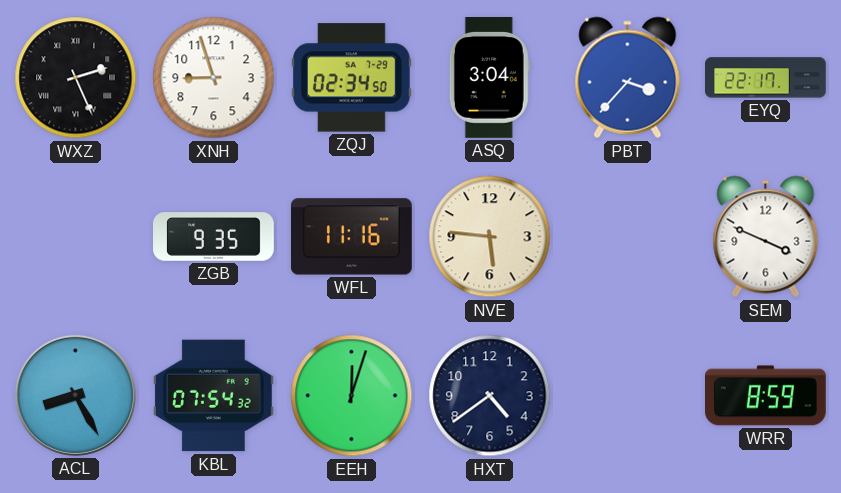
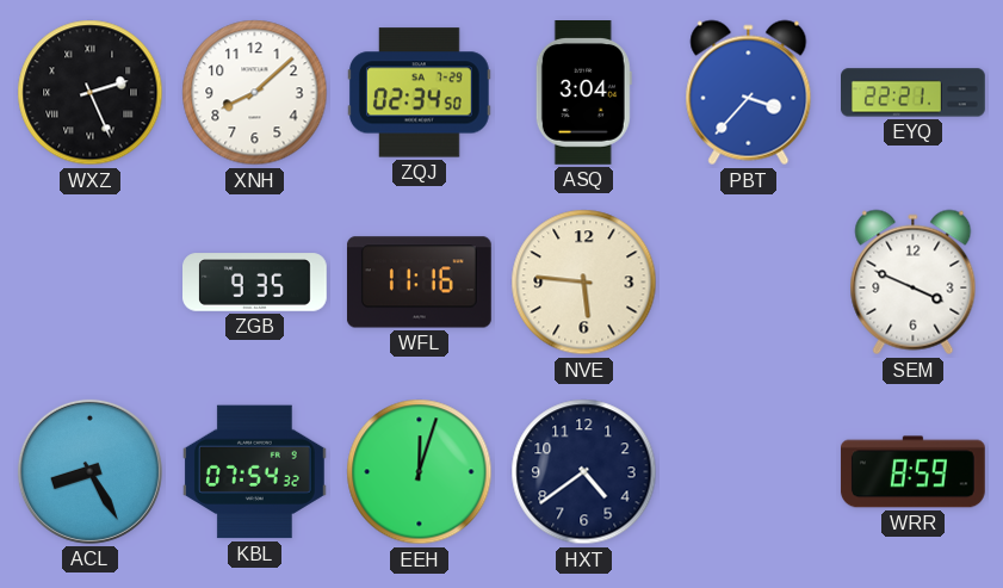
XNH: 8:57 -> 8:08 (255, 93)
EYQ: 22:17 -> 22:21 (914, 93)
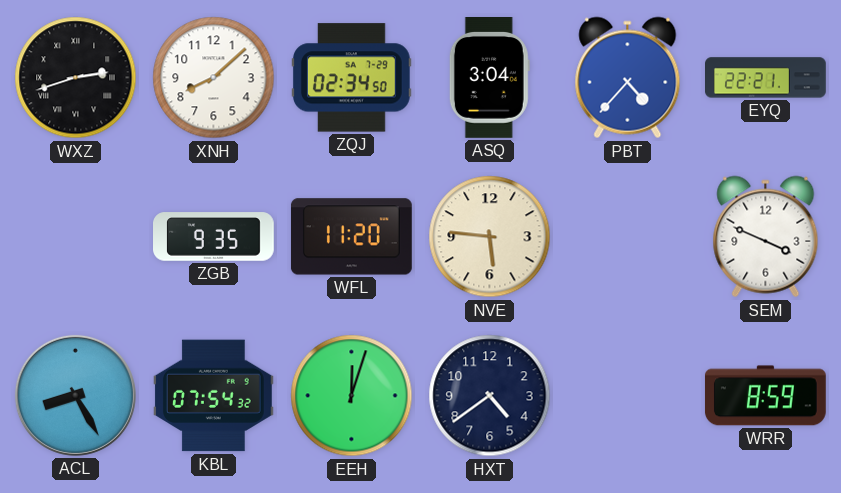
WXZ: 2:26 -> 2:42 (76, 78)
PBT: 3:37 -> 4:37 (628, 78)
WFL: 11:16 -> 11:20 (351, 237)
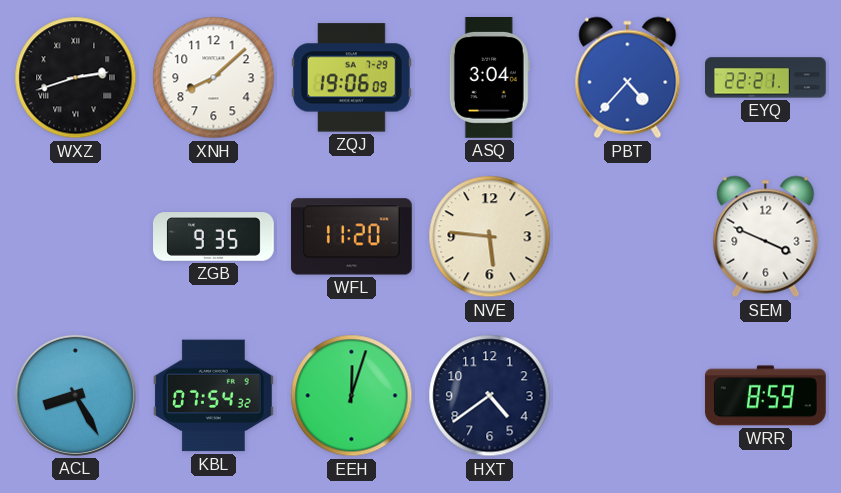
ZQJ: 02:34 -> 19:06 (351, 78)
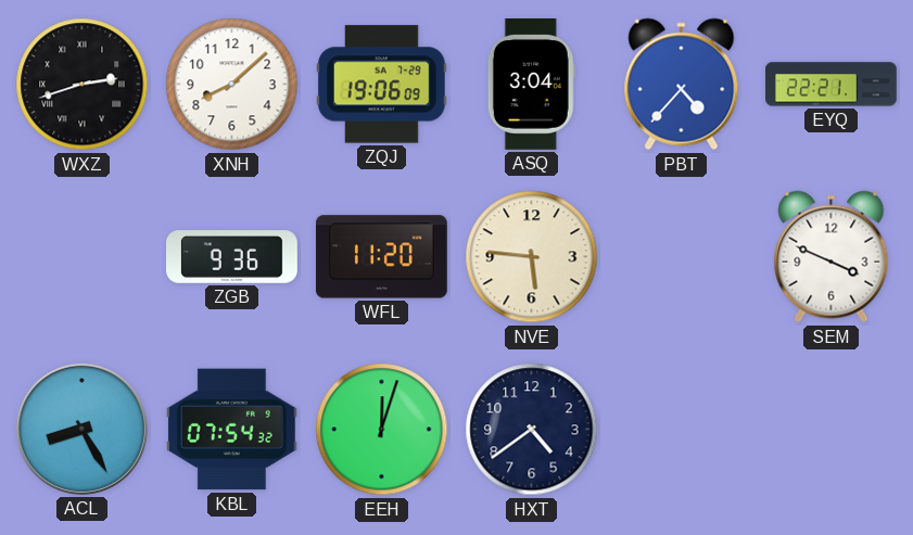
ZGB: 9:35 -> 9:36 (232, 257)
WRR: 8:59 -> none (765, 396)
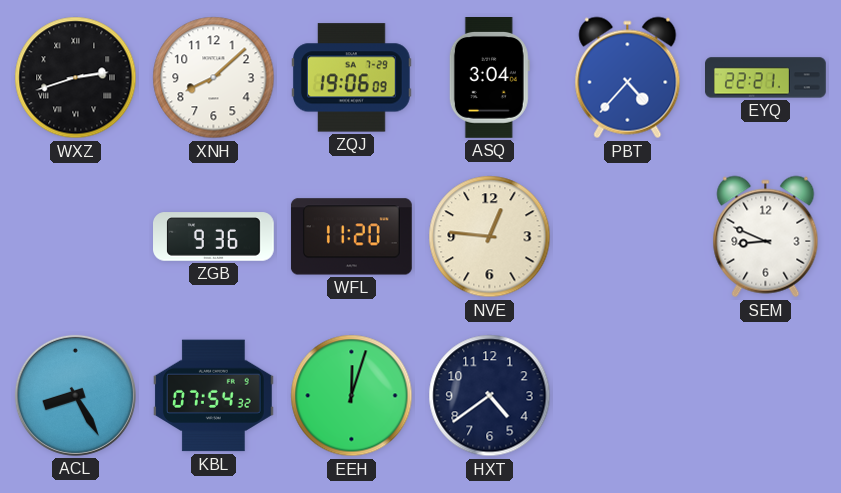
NVE: 5:46 -> 12:46 (490, 237)
SEM: 3:49 -> 8:49 (766, 237)
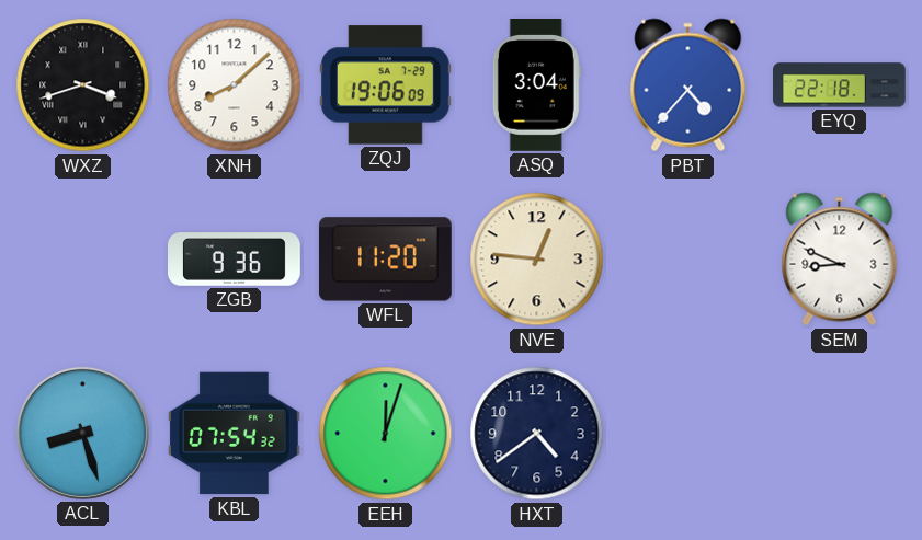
WXZ: 2:42 -> 3:42 (83, 85)
EYQ: 22:21 -> 22:18 (840, 85)
ACL: 8:25 -> 8:27 (82, 433)
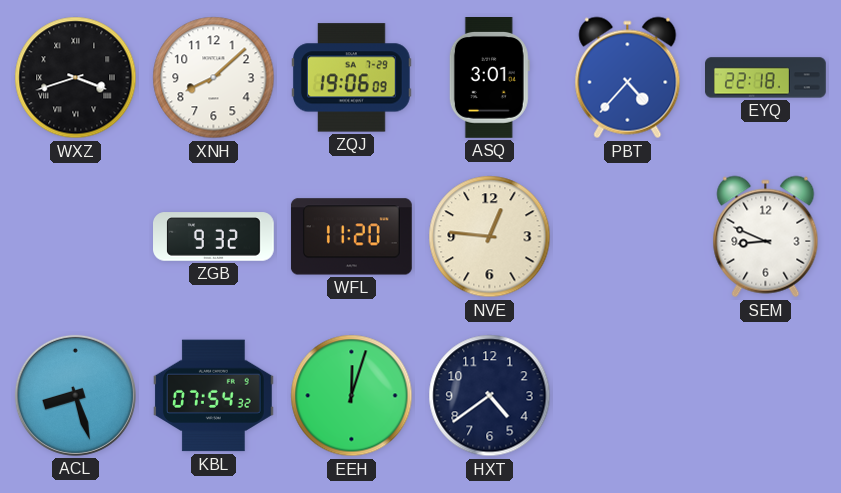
ASQ: 3:04 -> 3:01 (489, 78)
ZGB: 9:36 -> 9:32 (214, 237)
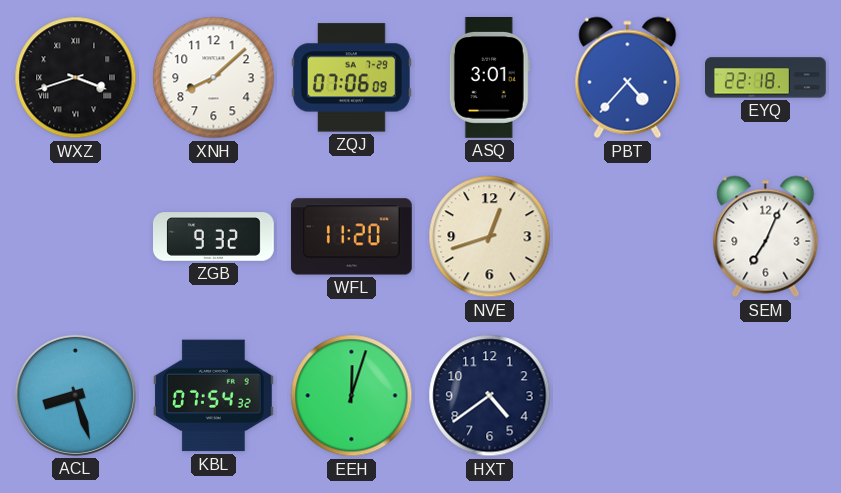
ZQJ: 19:06 -> 07:06 (351, 78)
NVE: 12:46 -> 12:42 (490, 237)
SEM: 8:49 -> 7:04 (766, 237)
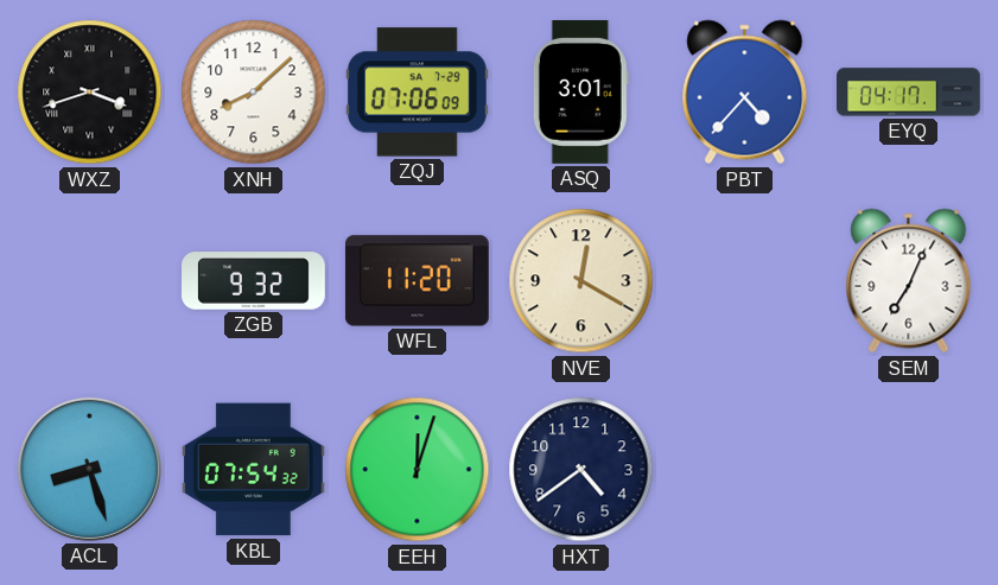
EYQ: 22:18 -> 04:17 (909, 93)
NVE: 12:42 -> 12:20 (581, 281)
